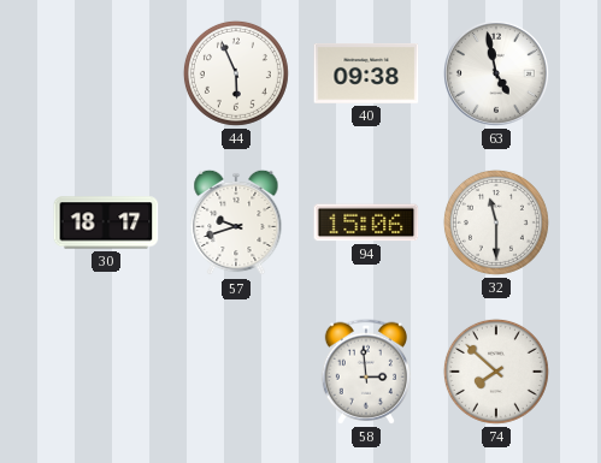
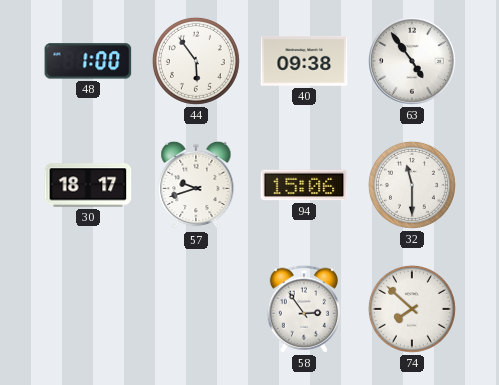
48: none -> 1:00 (88, 61)
44: 5:56 -> 5:54 (196, 61)
63: 4:58 -> 4:54 (412, 61)
58: 2:59 -> 2:54 (304, 309)
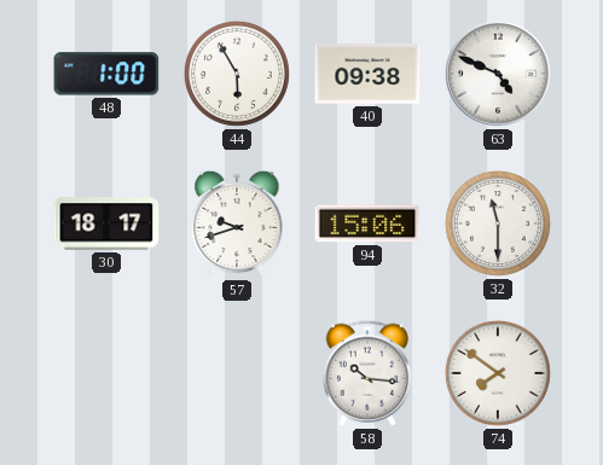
44: 5:54 -> 5:55 (237, 74)
63: 4:54 -> 4:49 (498, 74)
58: 2:54 -> 10:16 (367, 373)
74: 7:52 -> 7:51 (498, 373)
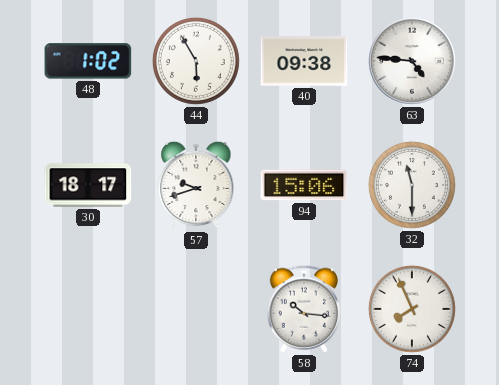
48: 1:00 -> 1:02 (88, 61)
63: 4:49 -> 4:46 (412, 61)
74: 7:51 -> 7:56 (412, 309)
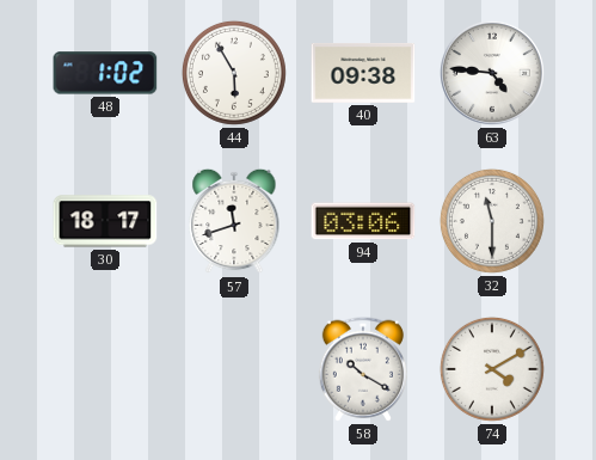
57: 9:42 -> 11:42 (234, 221)
94: 15:06 -> 03:06 (363, 221)
58: 10:16 -> 10:20 (363, 369)
74: 7:56 -> 4:10 (492, 369)
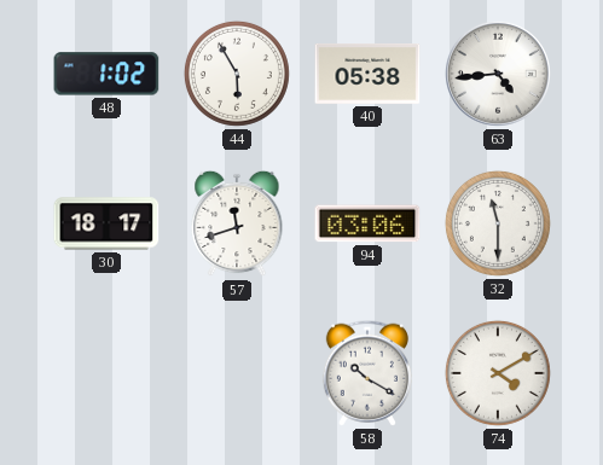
40: 09:38 -> 05:38 (367, 75)
63: 4:46 -> 4:44 (498, 74)
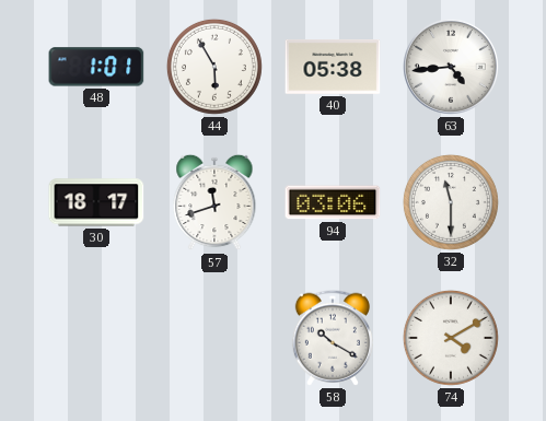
48: 1:02 -> 1:01 (96, 67)
